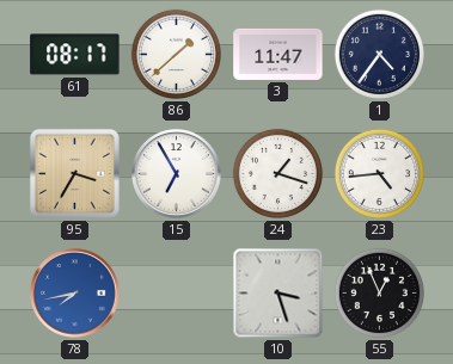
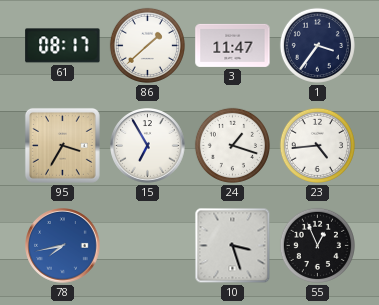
1: 4:36 -> 3:36 (317, 45)
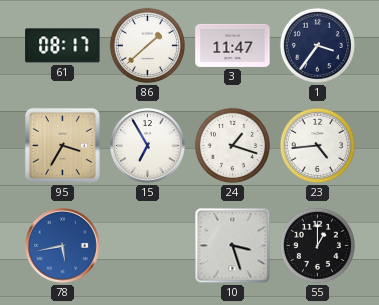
78: 7:43 -> 5:43 (63, 246)
55: 12:56 -> 1:00 (317, 245)
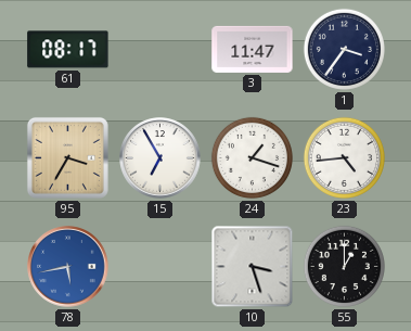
86: 1:38 -> none (147, 45)
